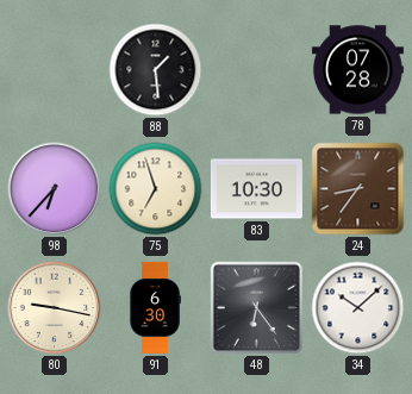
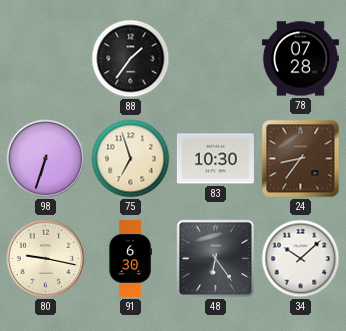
88: 1:29 -> 1:36 (131, 59)
98: 6:37 -> 6:33 (46, 159)
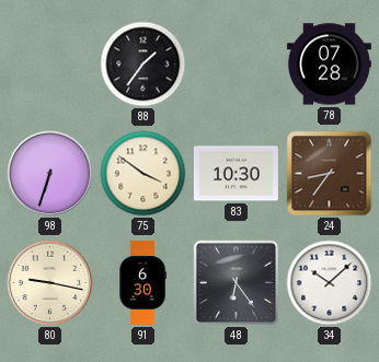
75: 6:57 -> 3:51 (143, 174)
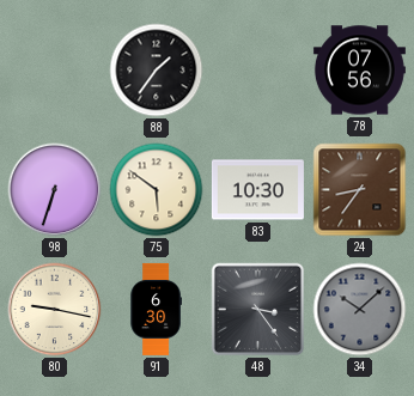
78: 07:28 -> 07:56 (359, 71)
75: 3:51 -> 5:51 (157, 190)
48: 6:24 -> 3:24 (258, 310)
34 dial: white -> grey (360, 310)
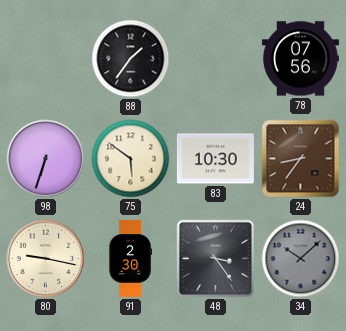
91: 6:30 -> 2:30 (130, 258)
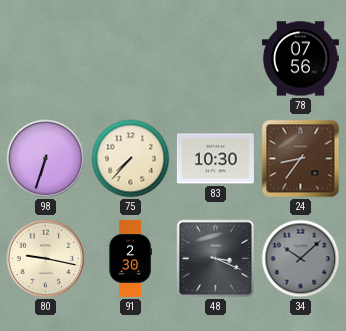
88: 1:36 -> none (131, 59)
75: 5:51 -> 7:37 (131, 159)
48: 3:24 -> 3:19 (216, 259)
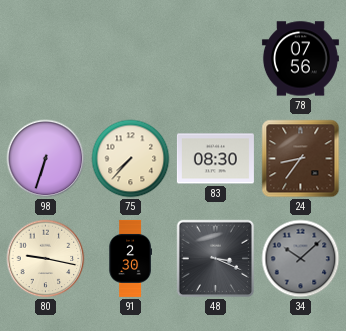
83: 10:30 -> 08:30 (215, 159)
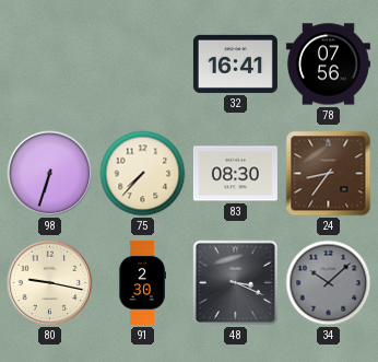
32: none -> 16:41 (235, 63)
